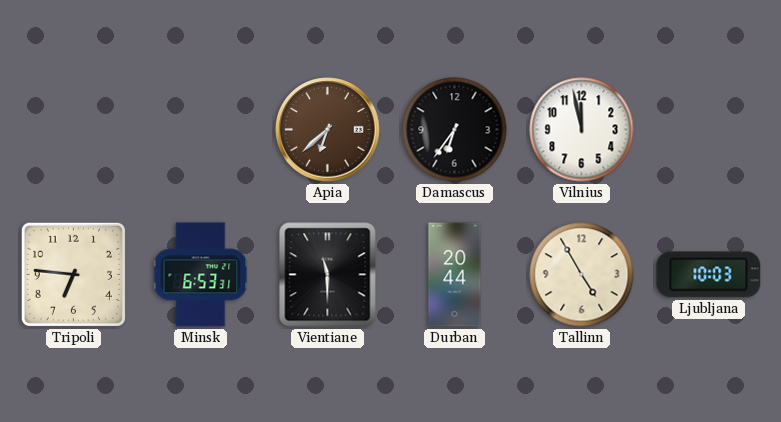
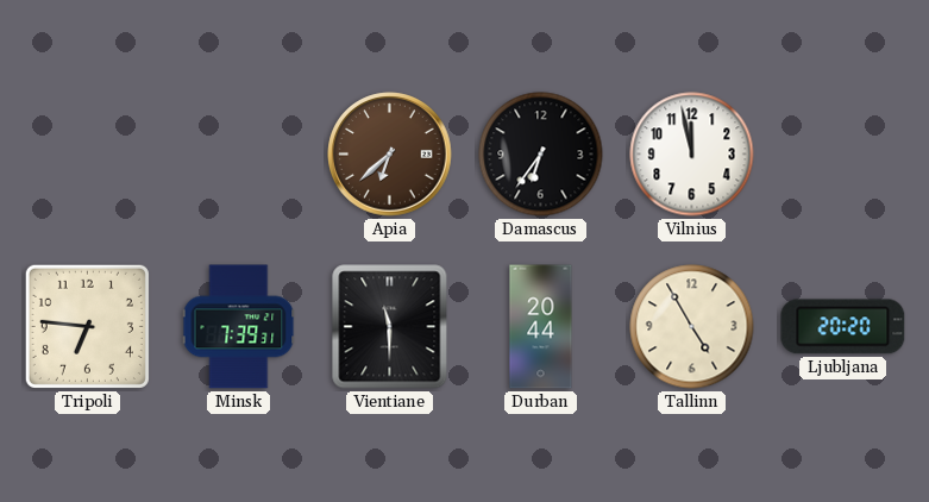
Minsk: 6:53 -> 7:39 (239, 327)
Ljubljana: 10:03 -> 20:20 (843, 327)
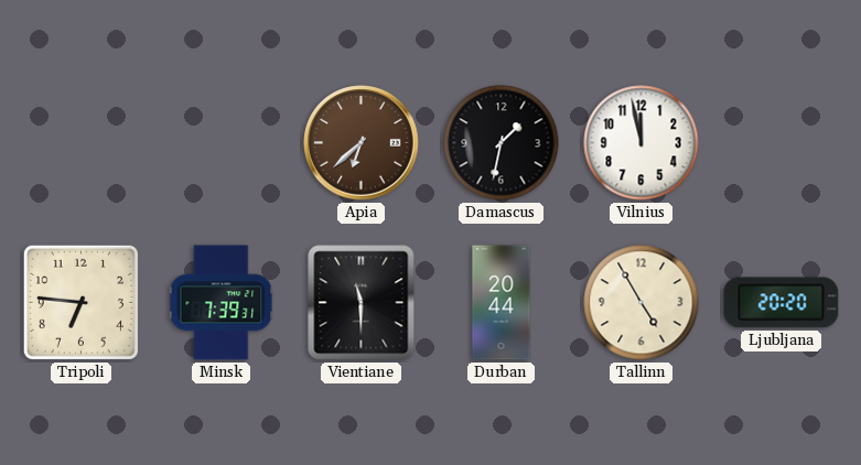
Damascus: 6:36 -> 1:32 (502, 143)
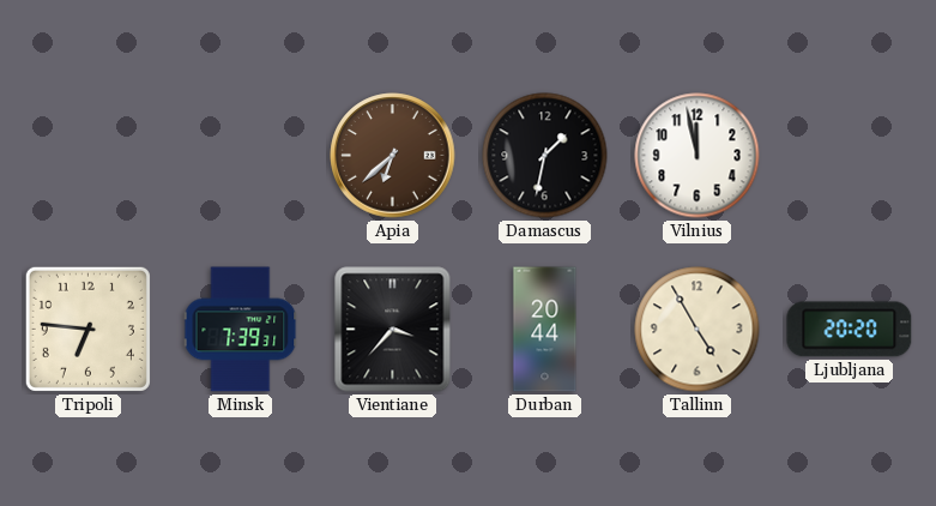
Vientiane: 11:30 -> 3:37 (393, 330)
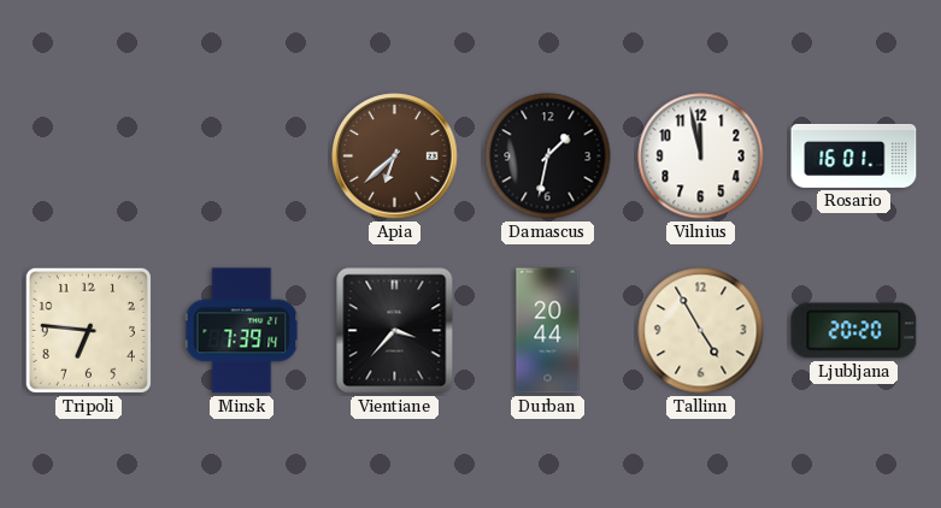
Rosario: none -> 16:01 (854, 155)
Minsk: 7:39:31 -> 7:39:14 (242, 331)
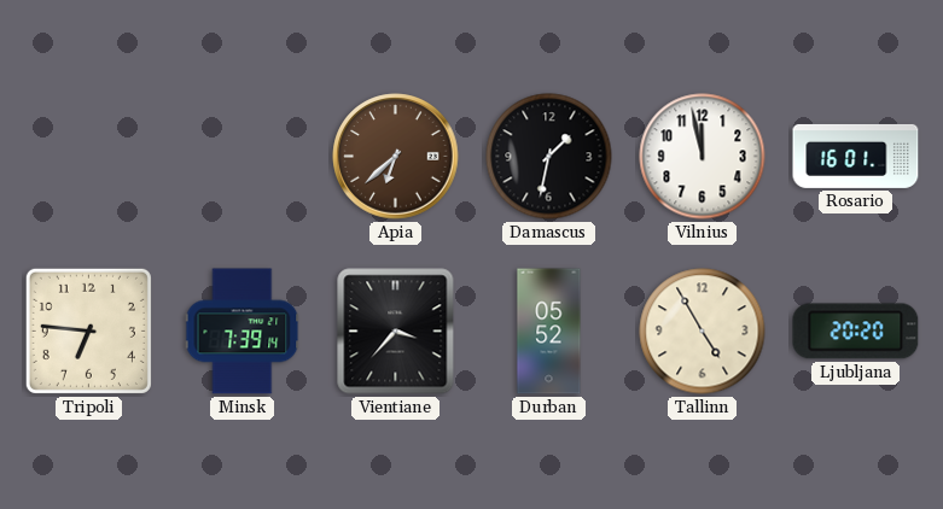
Durban: 20:44 -> 05:52 (549, 332)
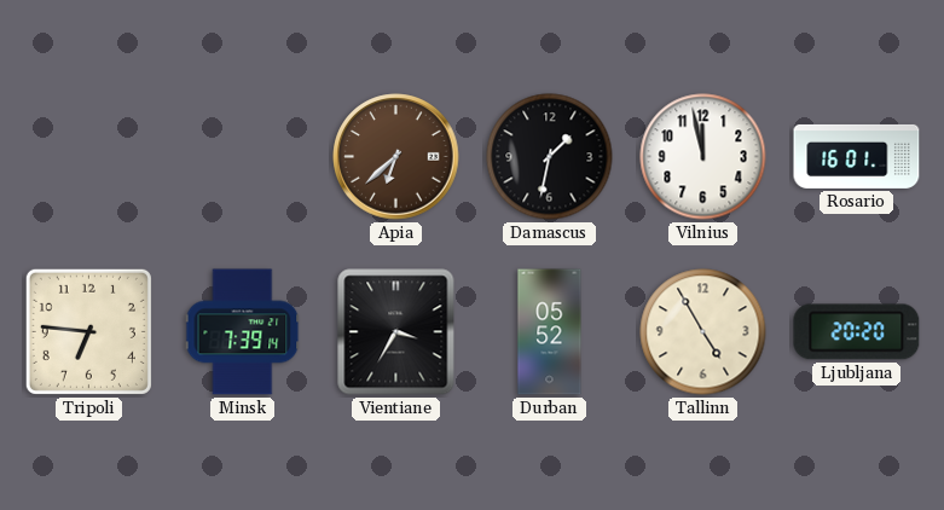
Vientiane: 3:37 -> 3:35 (396, 332)
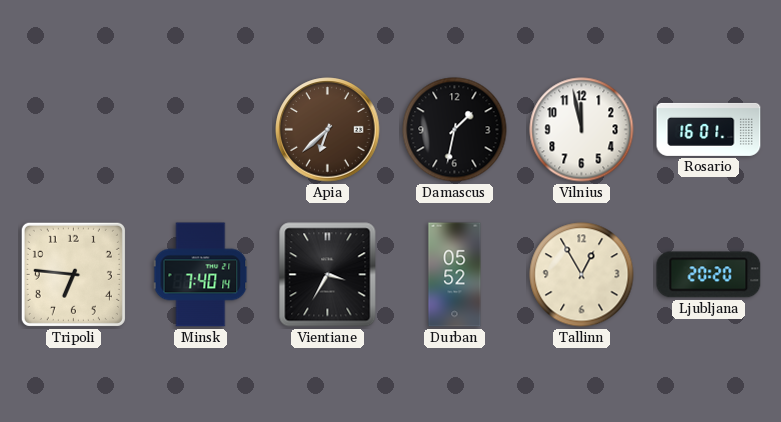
Minsk: 7:39 -> 7:40 (201, 275)
Tallinn: 4:55 -> 12:55 (582, 275)
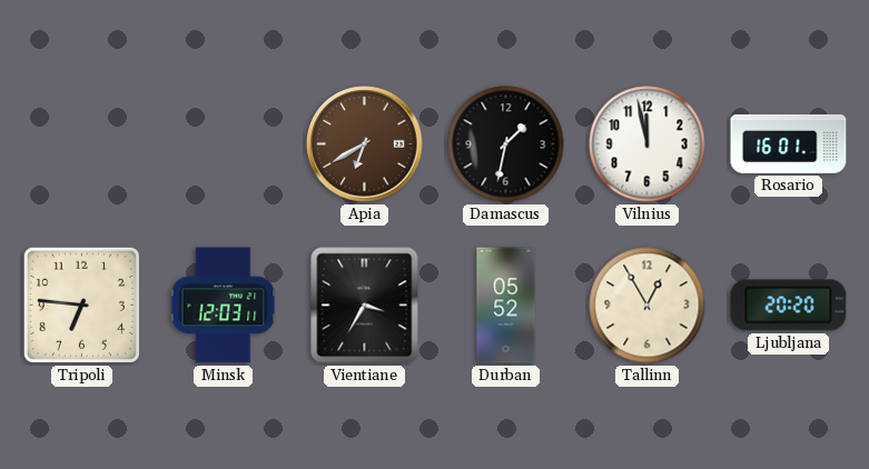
Apia: 6:38 -> 6:40 (365, 144)
Minsk: 7:40 -> 12:03 (224, 306)
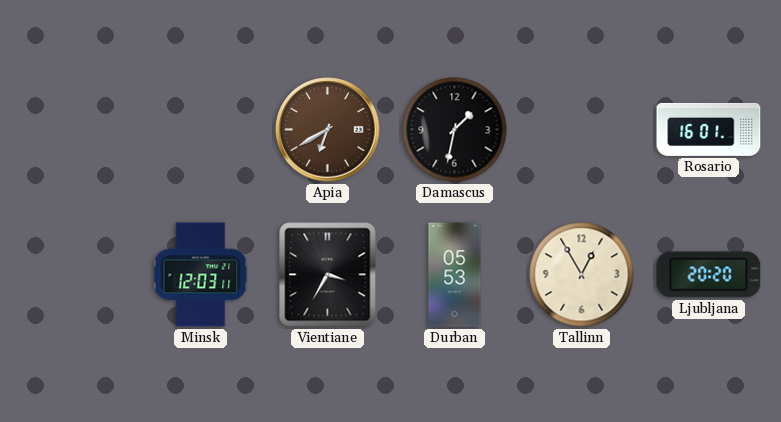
Vilnius: 11:58 -> none (648, 144)
Tripoli: 6:46 -> none (81, 305)
Durban: 05:52 -> 05:53 (455, 275)
